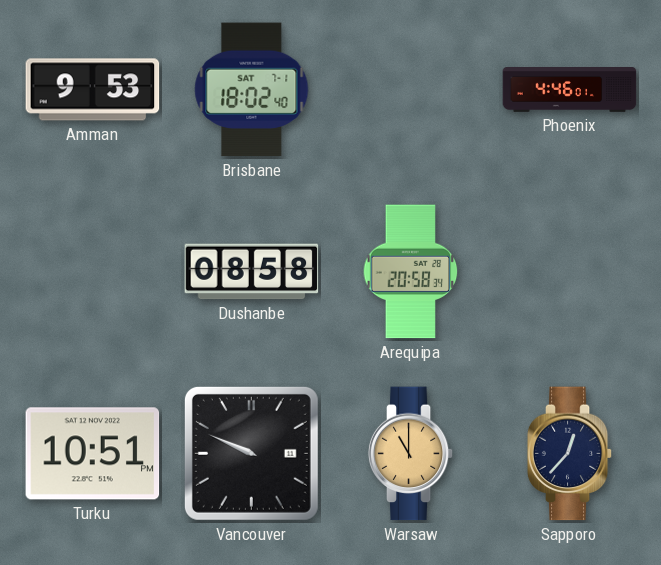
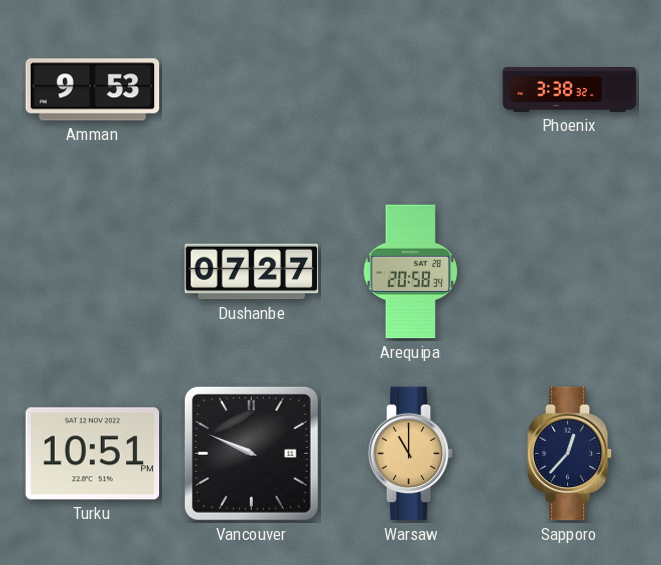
Brisbane: 18:02 -> none (252, 90)
Phoenix: 4:46 -> 3:38 (570, 90)
Dushanbe: 08:58 -> 07:27 (252, 272)
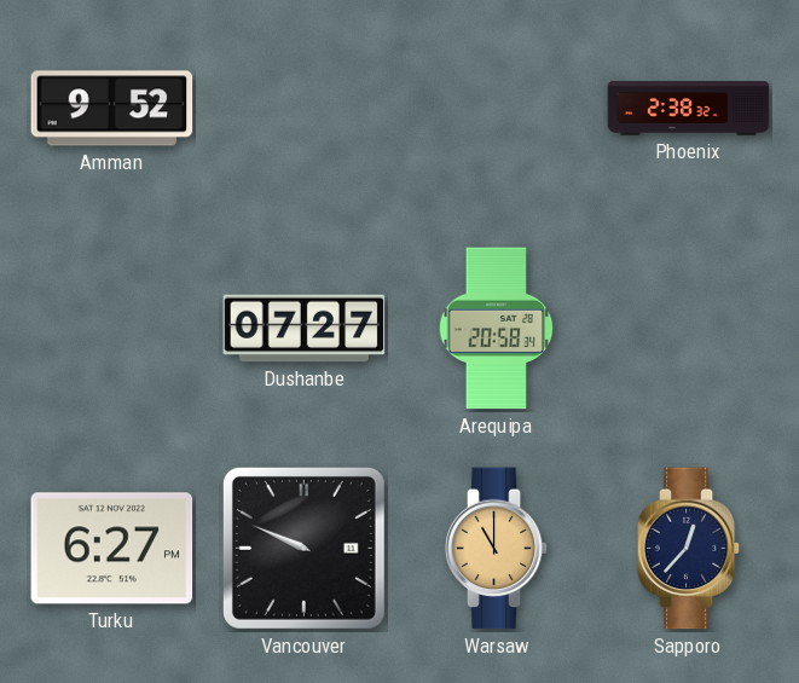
Amman: 9:53 -> 9:52 (112, 109)
Phoenix: 3:38 -> 2:38 (689, 109)
Turku: 10:51 -> 6:27 (112, 549)
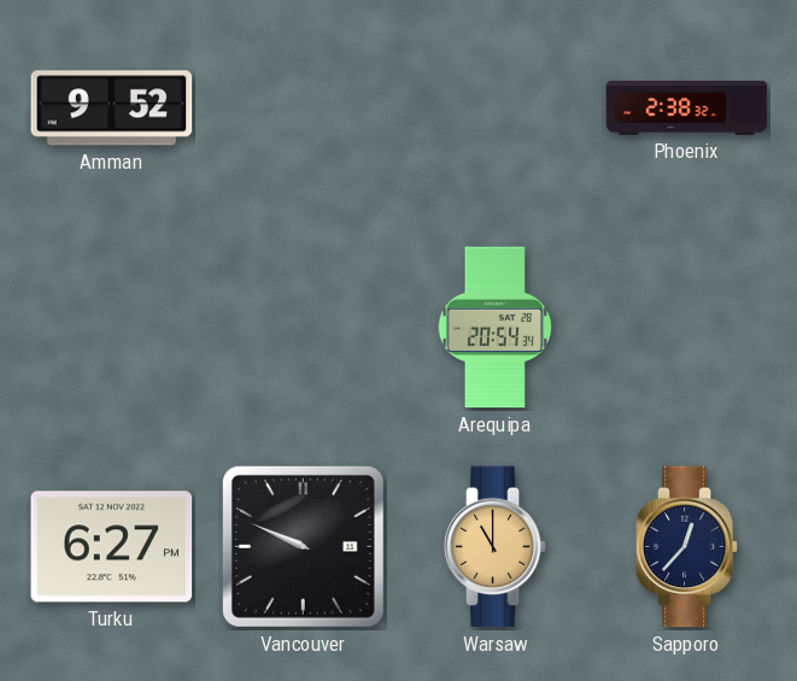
Dushanbe: 07:27 -> none (305, 329)
Arequipa: 20:58 -> 20:54 (496, 328)
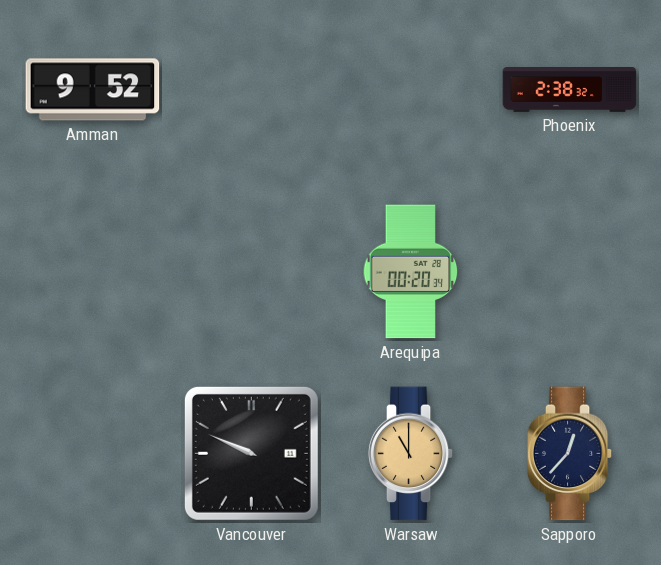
Arequipa: 20:54 -> 00:20 (411, 272)
Turku: 6:27 -> none (112, 547)
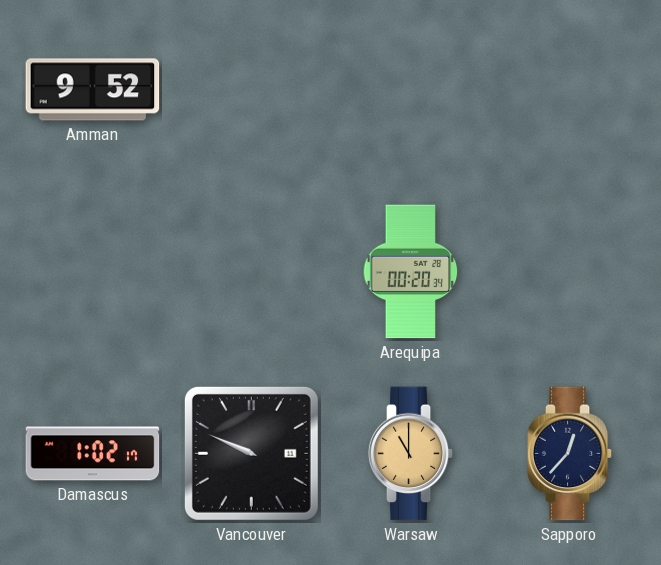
Phoenix: 2:38 -> none (570, 90)
Damascus: none -> 1:02 (93, 454)
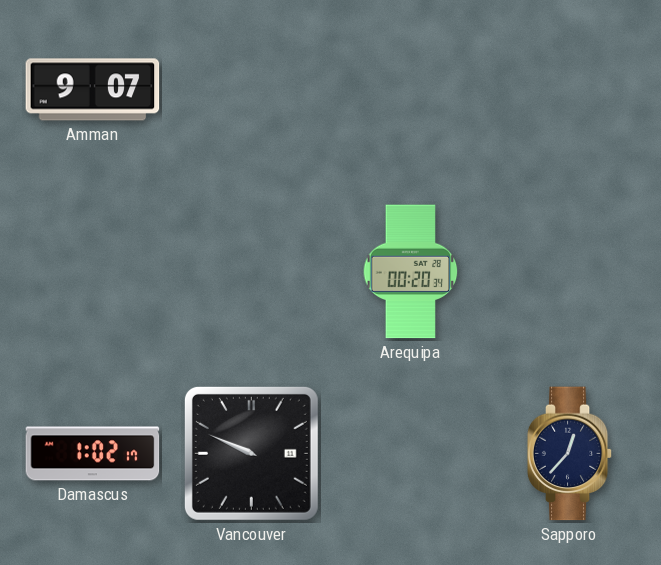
Amman: 9:52 -> 9:07 (93, 90)
Warsaw: 11:00 -> none (411, 454)
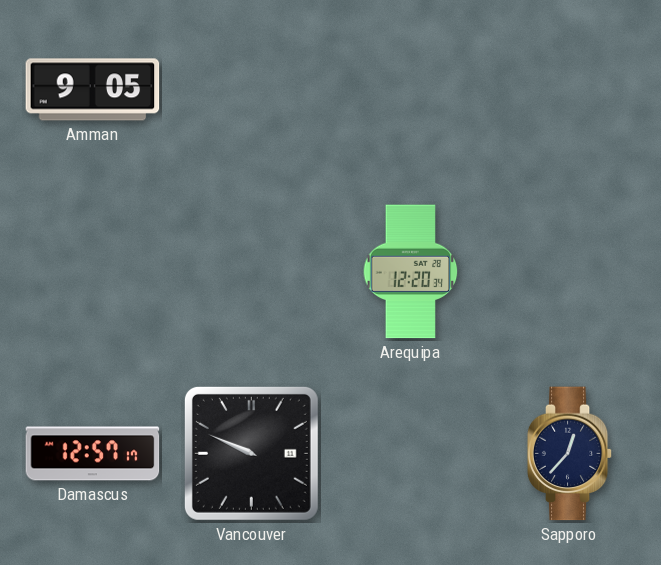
Amman: 9:07 -> 9:05 (93, 90)
Arequipa: 00:20 -> 12:20 (411, 272)
Damascus: 1:02 -> 12:57 (93, 454)
